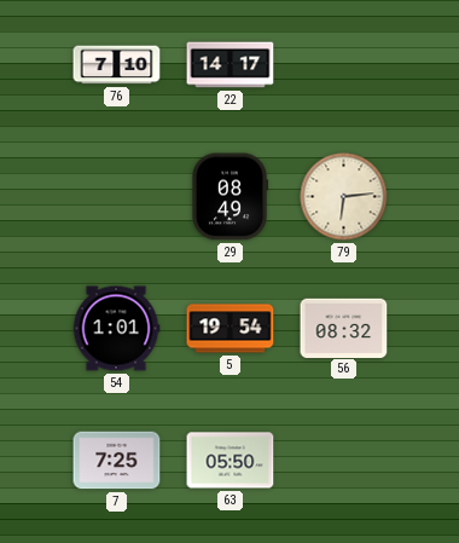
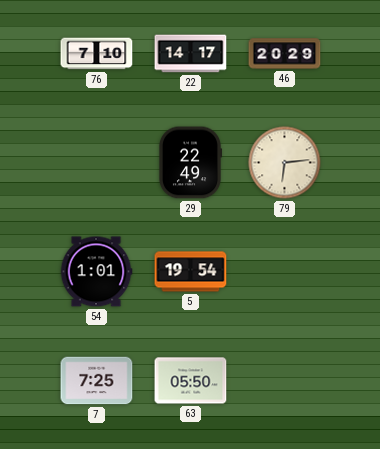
46: none -> 20:29 (285, 54)
29: 08:49 -> 22:49 (189, 163)
56: 08:32 -> none (344, 328)
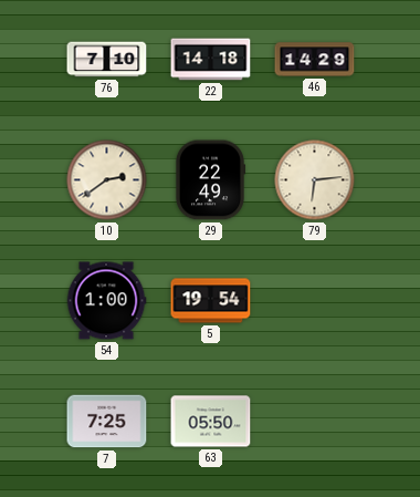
22: 14:17 -> 14:18 (211, 60)
46: 20:29 -> 14:29 (315, 60)
10: none -> 2:39 (107, 180)
54: 1:01 -> 1:00 (106, 301)
